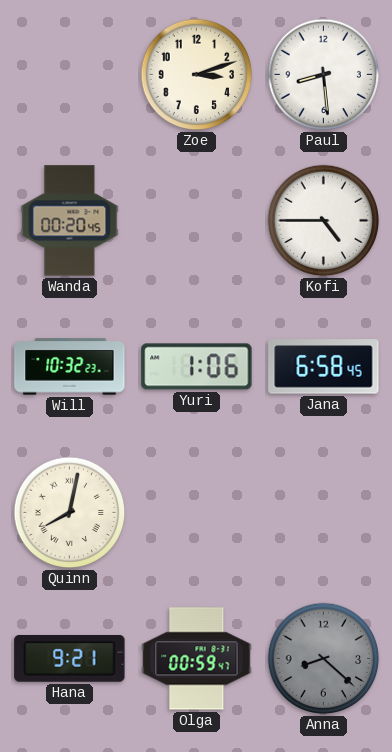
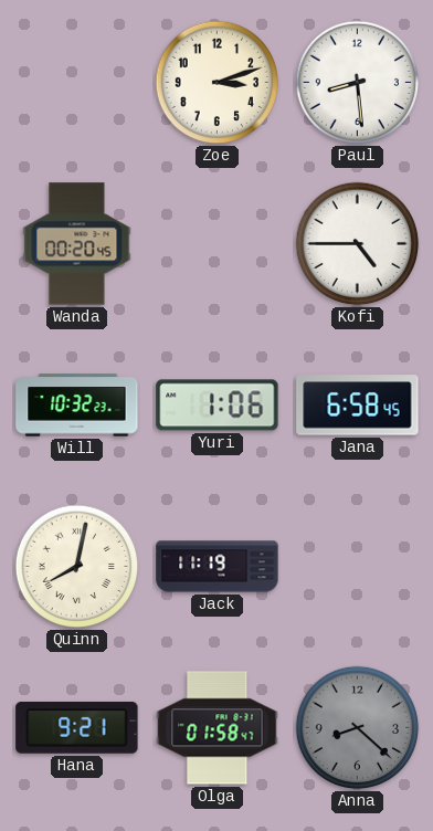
Jack: none -> 11:19 (218, 567)
Olga: 00:59 -> 01:58 (218, 728)
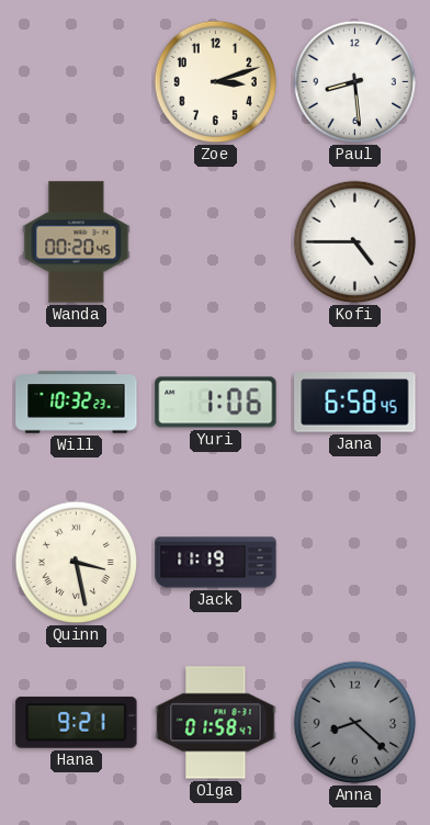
Quinn: 8:02 -> 3:28 (77, 563)
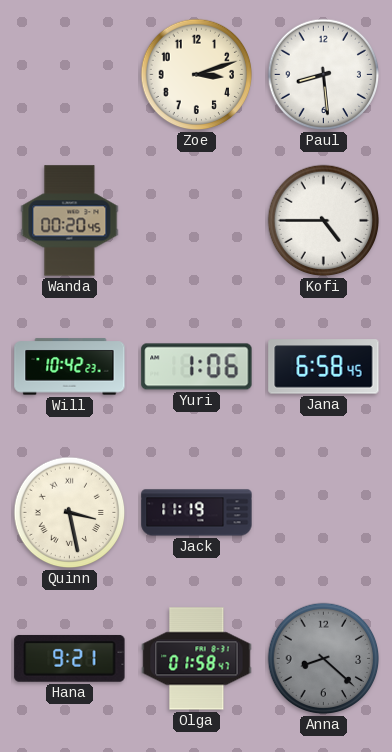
Will: 10:32 -> 10:42 (70, 367)
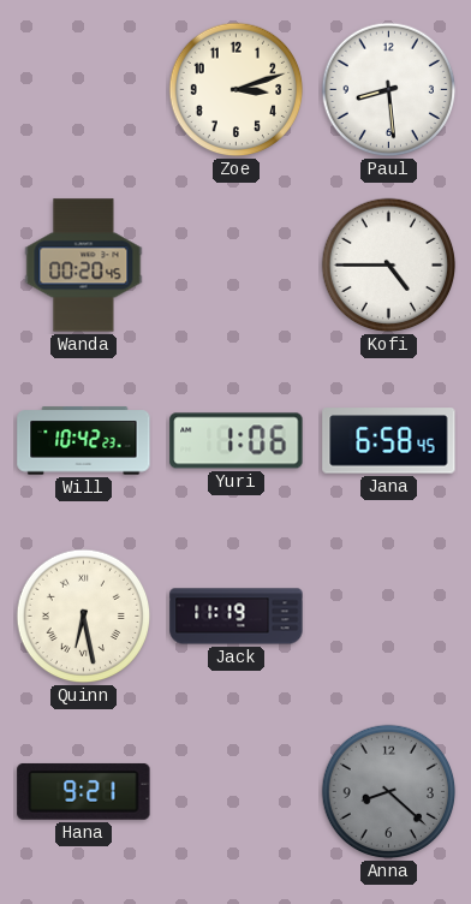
Quinn: 3:28 -> 6:28 (84, 617)
Olga: 01:58 -> none (197, 659)
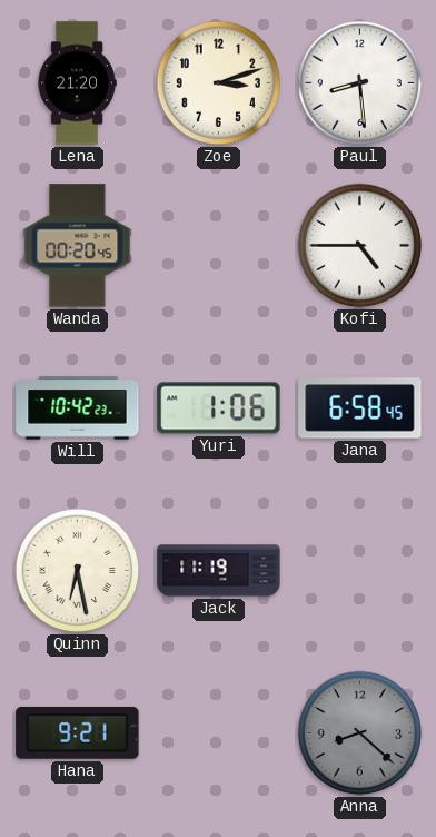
Lena: none -> 21:20 (77, 83)
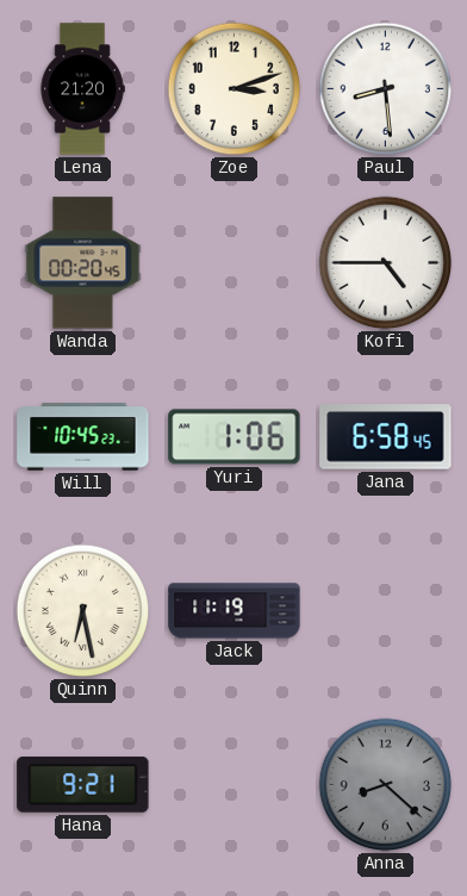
Will: 10:42 -> 10:45 (83, 437)
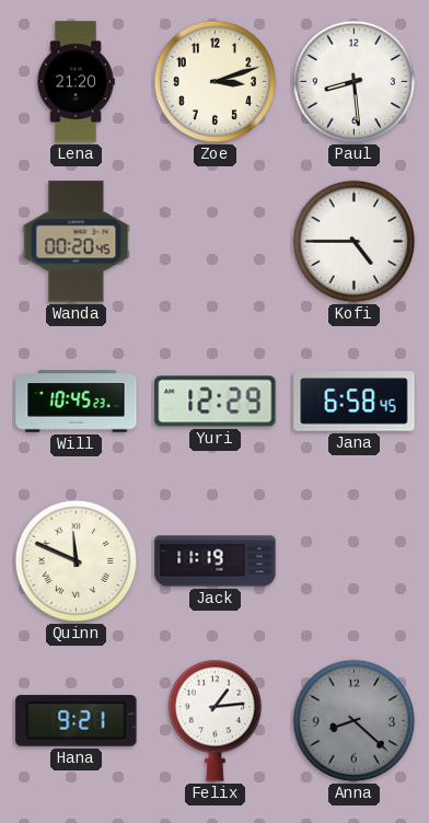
Yuri: 1:06 -> 12:29 (216, 402)
Quinn: 6:28 -> 11:49 (77, 561)
Felix: none -> 1:14 (215, 720)
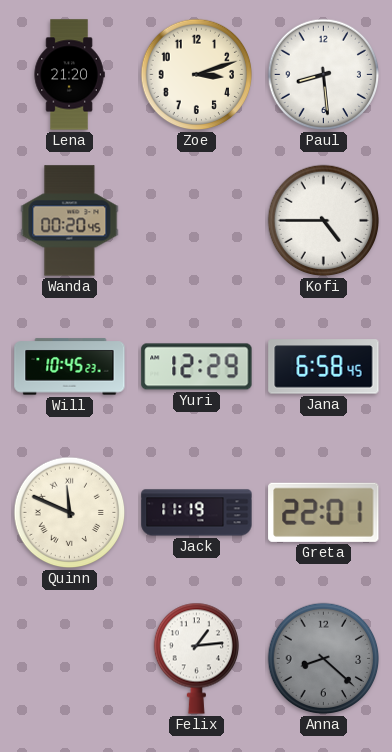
Greta: none -> 22:01 (324, 512)
Hana: 9:21 -> none (77, 720)
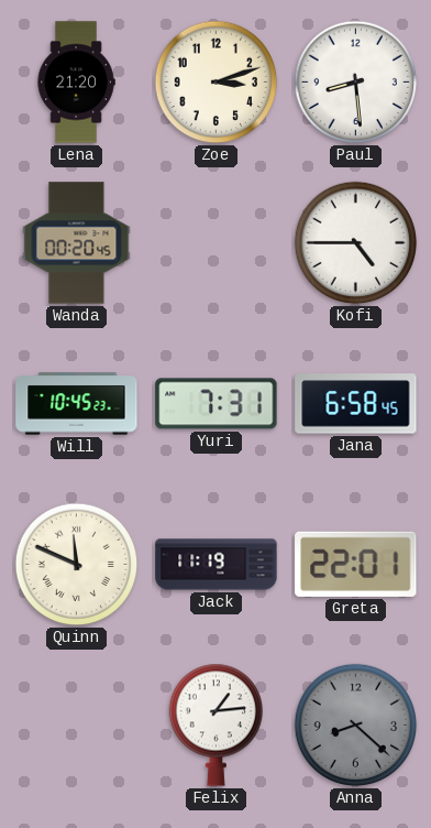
Yuri: 12:29 -> 7:31 (217, 404)
